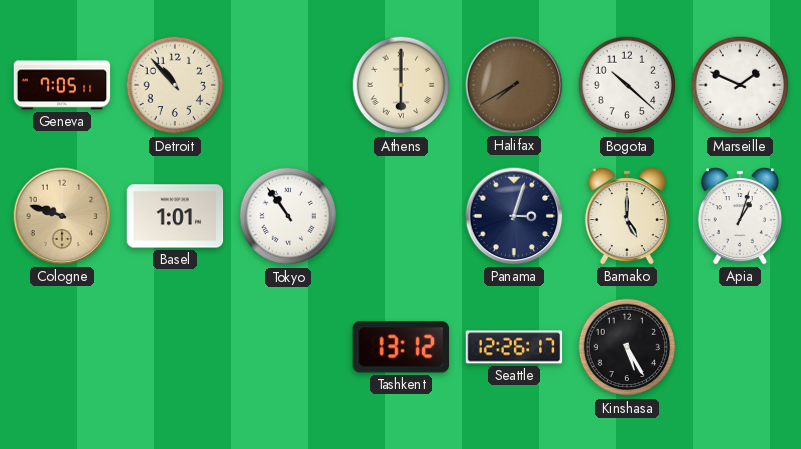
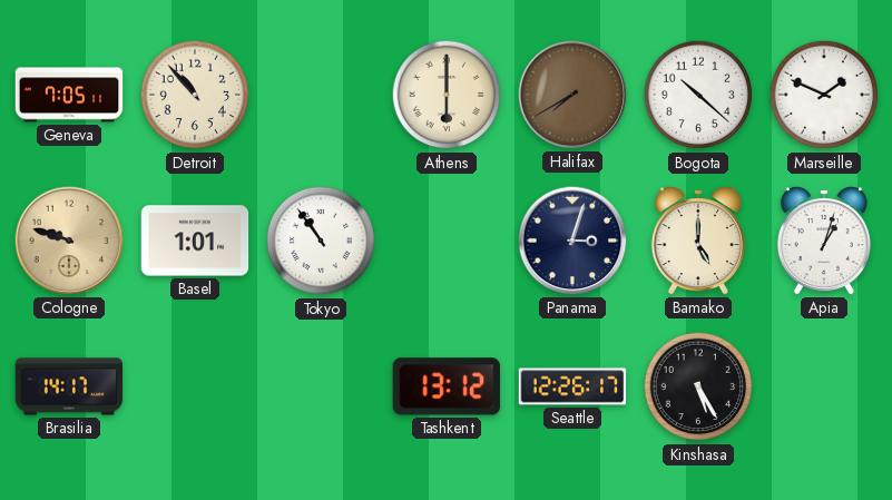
Brasilia: none -> 14:17 (69, 386)
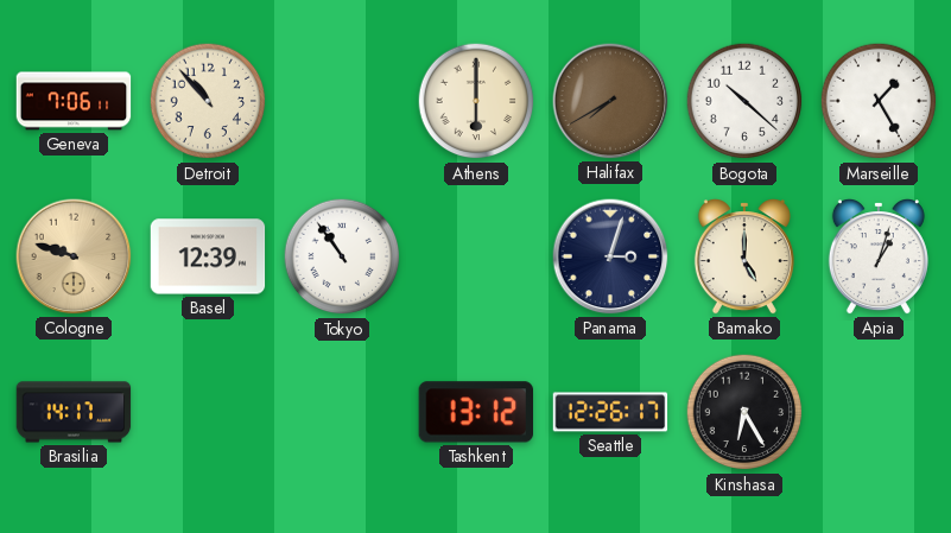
Geneva: 7:05 -> 7:06 (74, 101)
Marseille: 1:49 -> 1:25 (879, 101)
Basel: 1:01 -> 12:39 (208, 256)
Kinshasa: 5:25 -> 6:25 (744, 412)
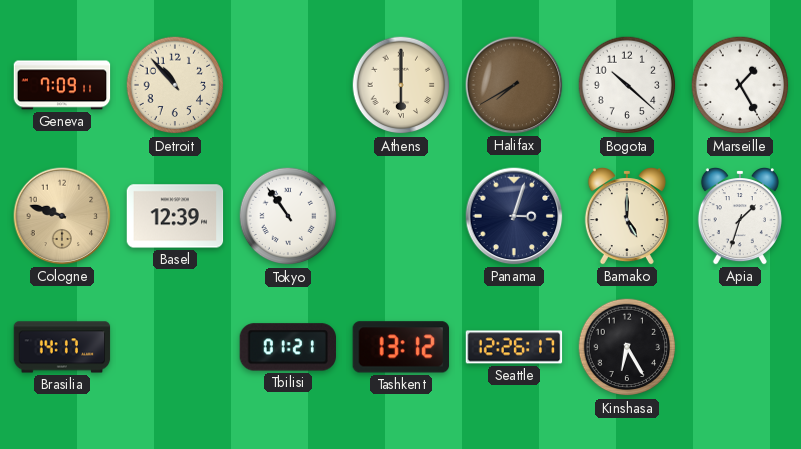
Geneva: 7:06 -> 7:09 (62, 85)
Apia: 1:03 -> 1:33 (740, 217)
Tbilisi: none -> 01:21 (287, 347)
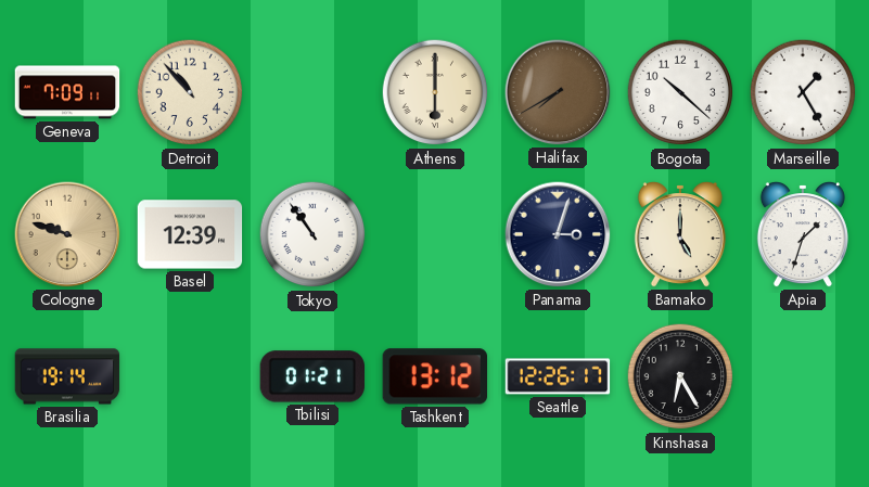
Brasilia: 14:17 -> 19:14 (67, 376)
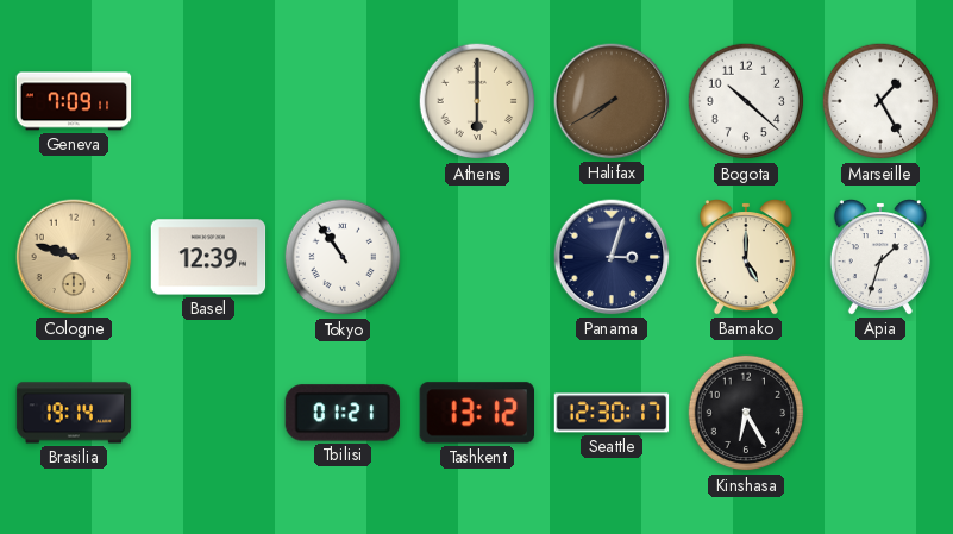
Detroit: 10:53 -> none (190, 92)
Seattle: 12:26 -> 12:30 (612, 413)
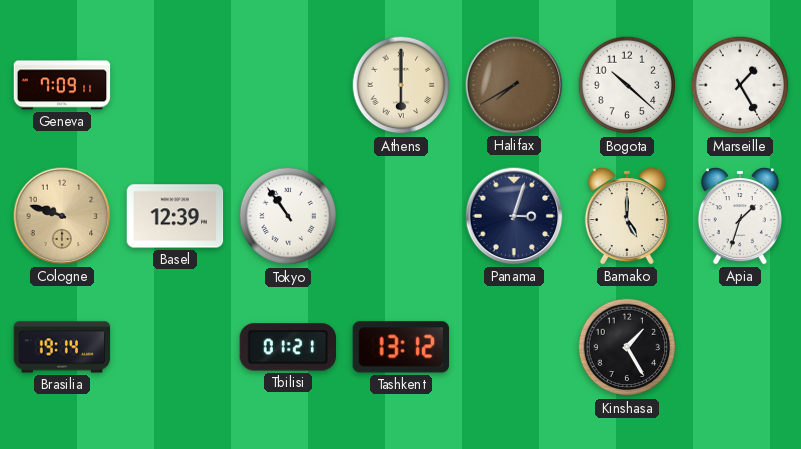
Seattle: 12:30 -> none (612, 413)
Kinshasa: 6:25 -> 1:25 (627, 347)
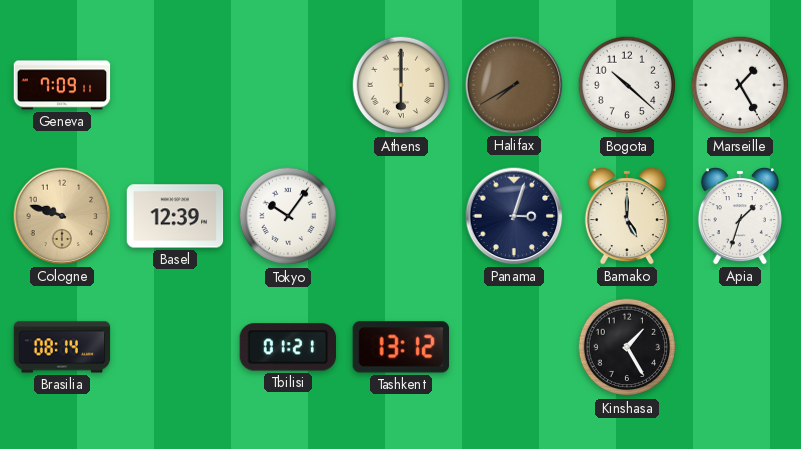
Tokyo: 10:54 -> 10:06 (288, 216)
Brasilia: 19:14 -> 08:14 (62, 347)
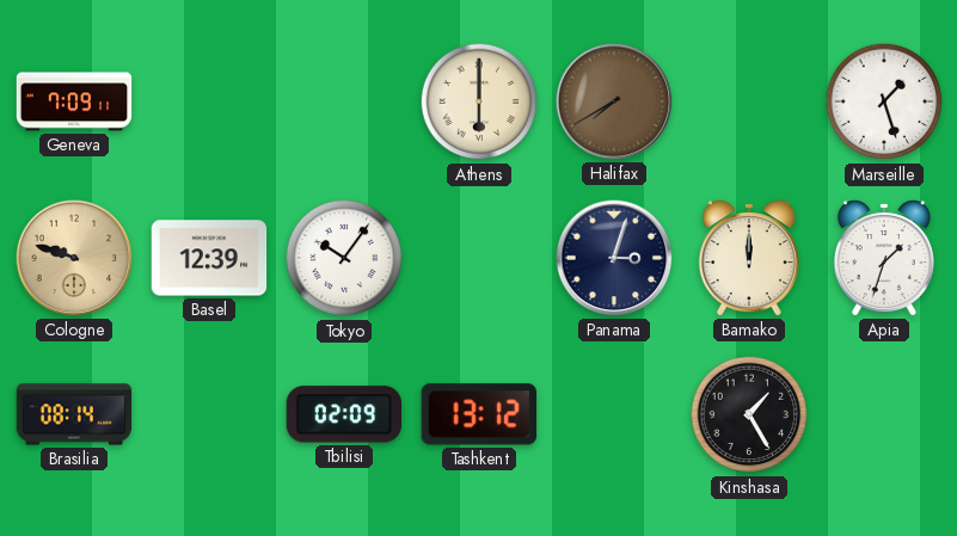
Bogota: 10:22 -> none (627, 85)
Marseille: 1:25 -> 1:27 (884, 101)
Bamako: 5:00 -> 12:00 (749, 259)
Tbilisi: 01:21 -> 02:09 (343, 414)
